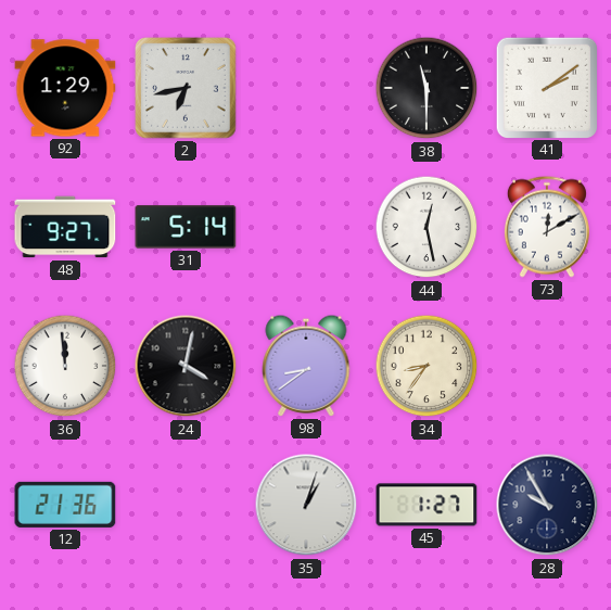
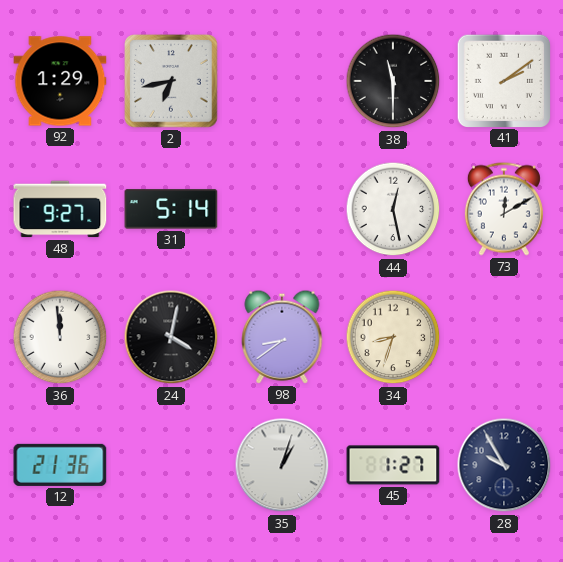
34: 8:36 -> 8:33 (393, 337)
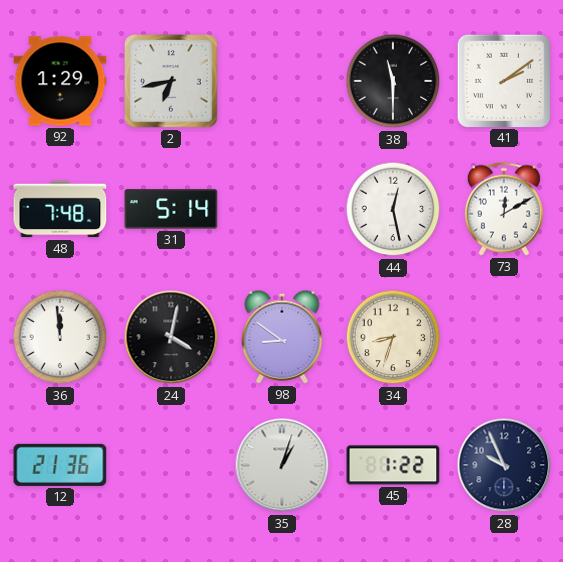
48: 9:27 -> 7:48 (60, 209)
98: 8:39 -> 8:51 (282, 337)
45: 1:27 -> 1:22 (393, 465)
28: 9:55 -> 9:56 (504, 465)
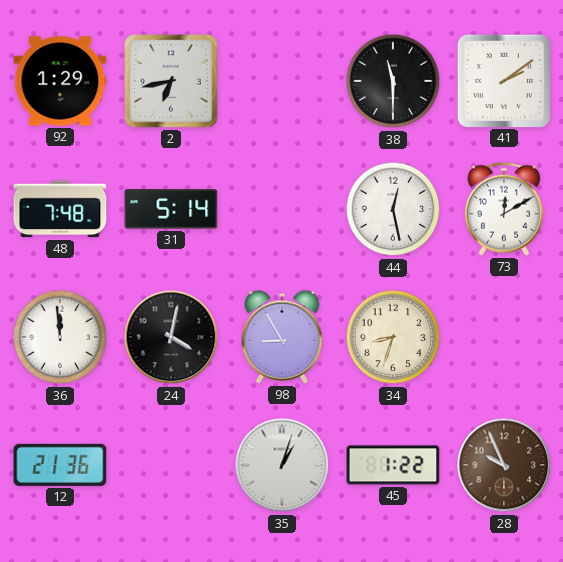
98: 8:51 -> 8:55 (282, 337)
28 dial: navy -> brown (504, 465)
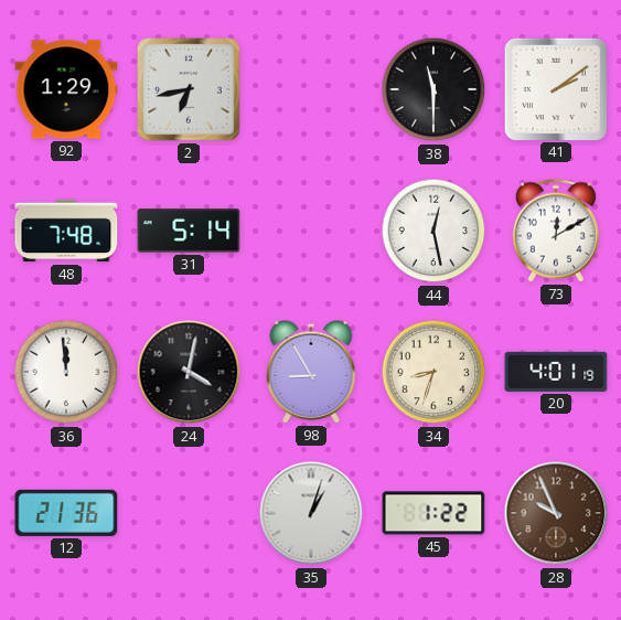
20: none -> 4:01 (556, 372)
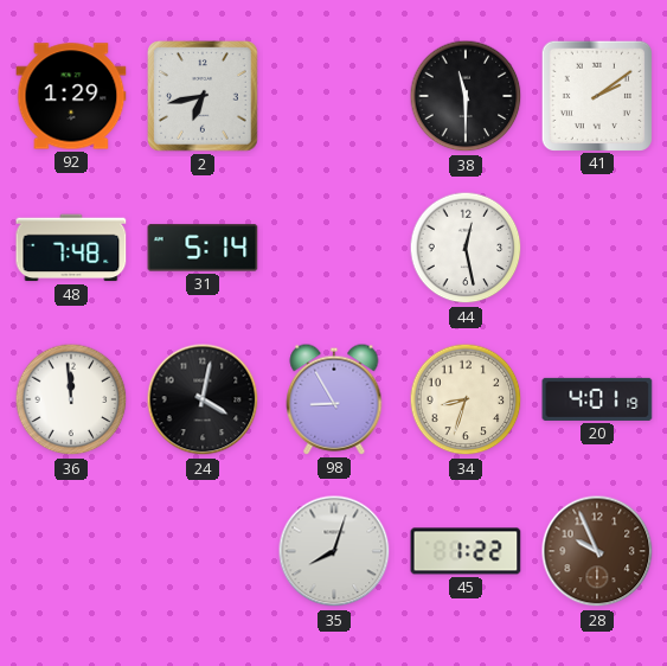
73: 12:10 -> none (556, 231)
12: 21:36 -> none (66, 513)
35: 1:03 -> 8:03 (334, 551)
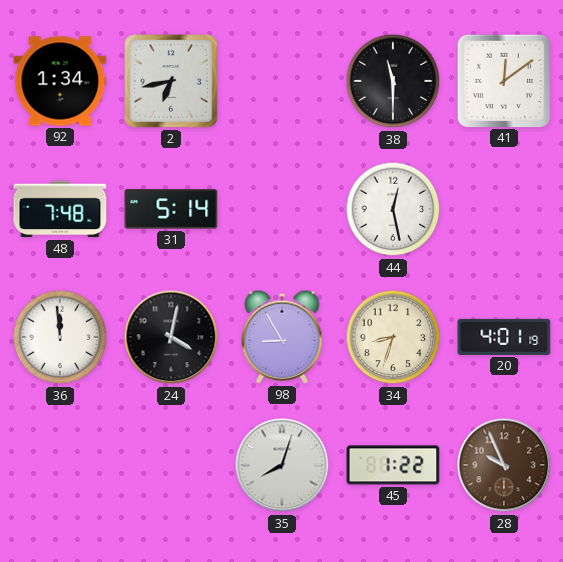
92: 1:29 -> 1:34 (60, 81)
41: 2:09 -> 12:09 (503, 80)
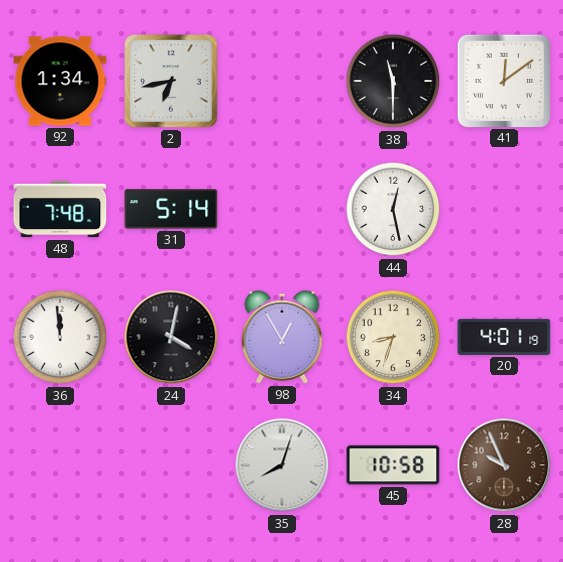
98: 8:55 -> 12:55 (282, 337)
45: 1:22 -> 10:58 (393, 465)
